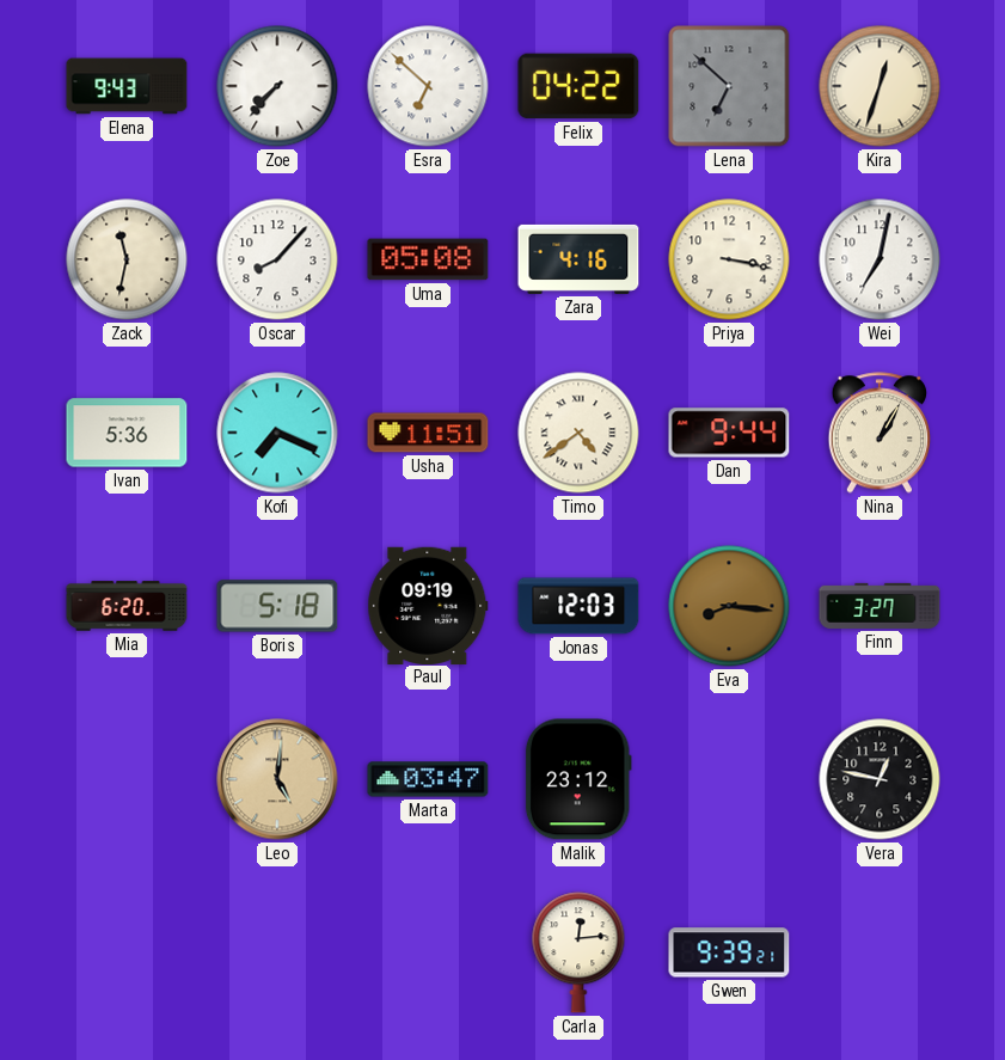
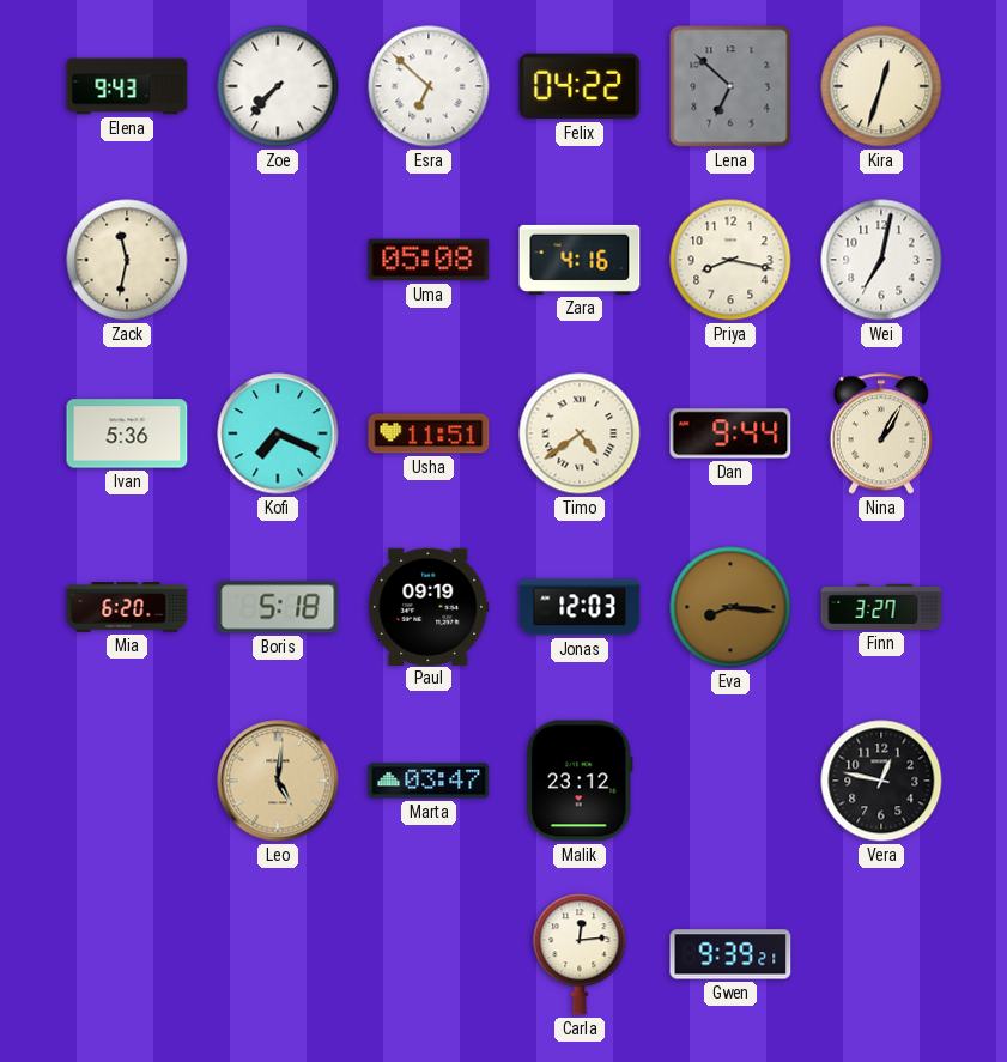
Oscar: 8:07 -> none (277, 259)
Priya: 3:17 -> 8:17 (730, 260)
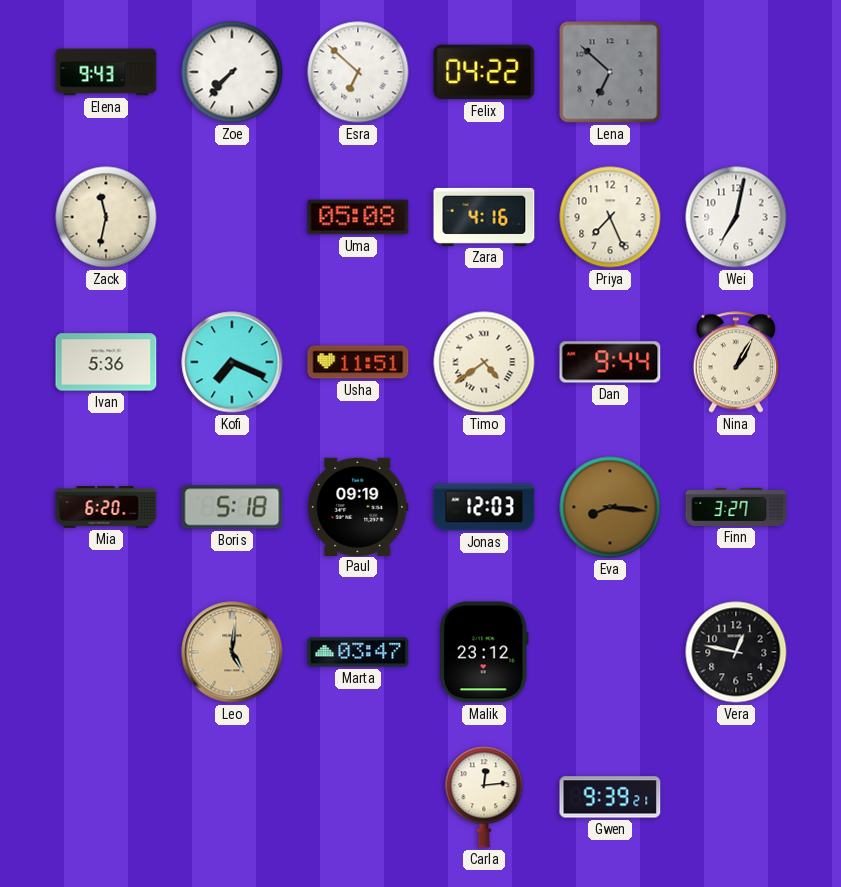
Kira: 12:33 -> none (881, 86)
Priya: 8:17 -> 7:26 (610, 217)
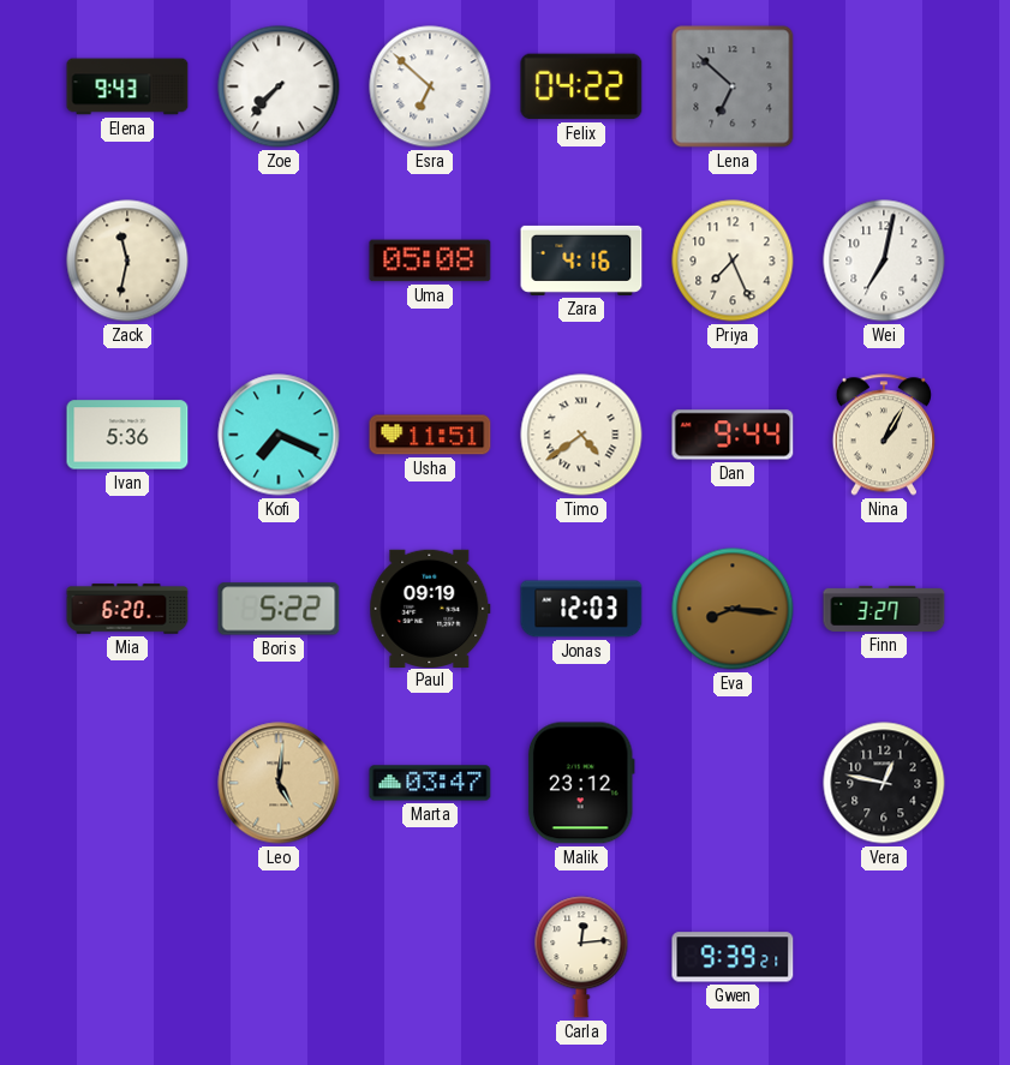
Boris: 5:18 -> 5:22 (279, 609)
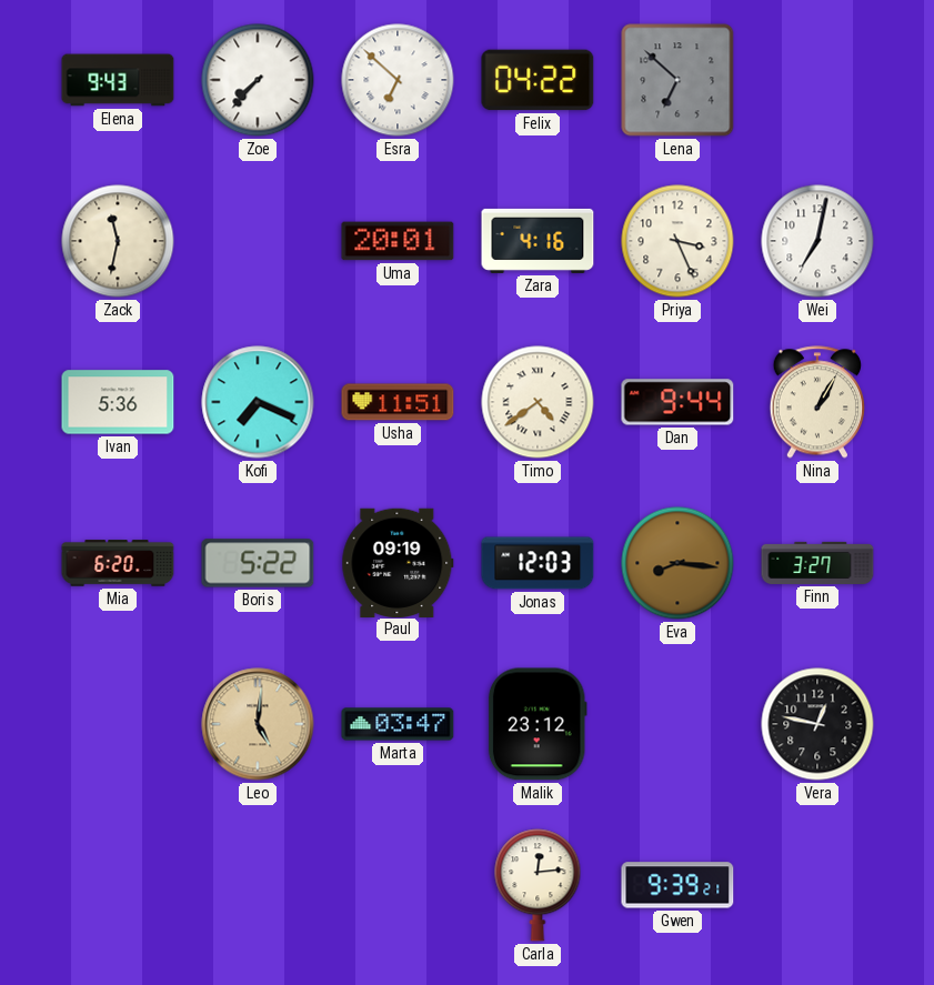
Uma: 05:08 -> 20:01 (398, 241)
Priya: 7:26 -> 3:26 (677, 241)
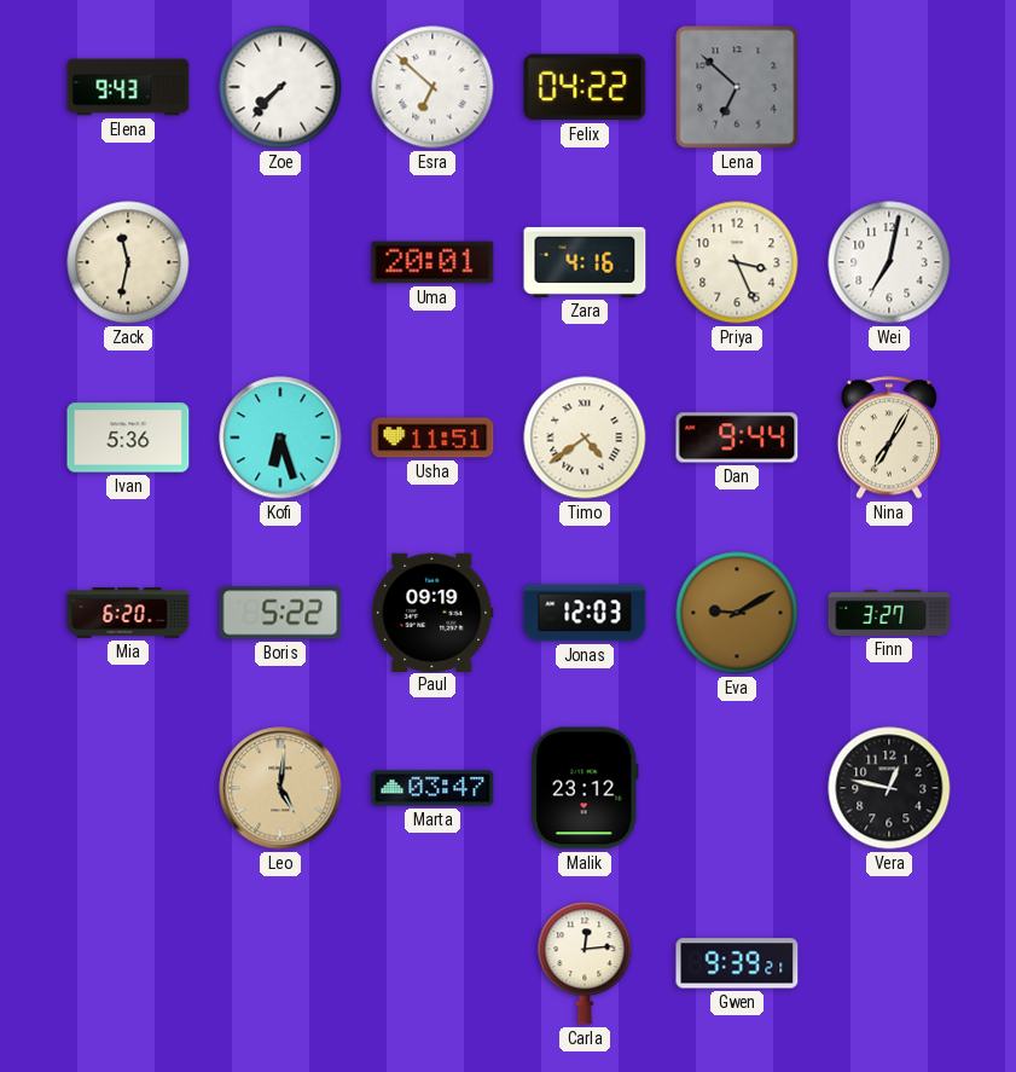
Kofi: 7:19 -> 6:27 (280, 438)
Nina: 1:05 -> 7:05 (888, 438)
Eva: 8:16 -> 9:10 (737, 613)
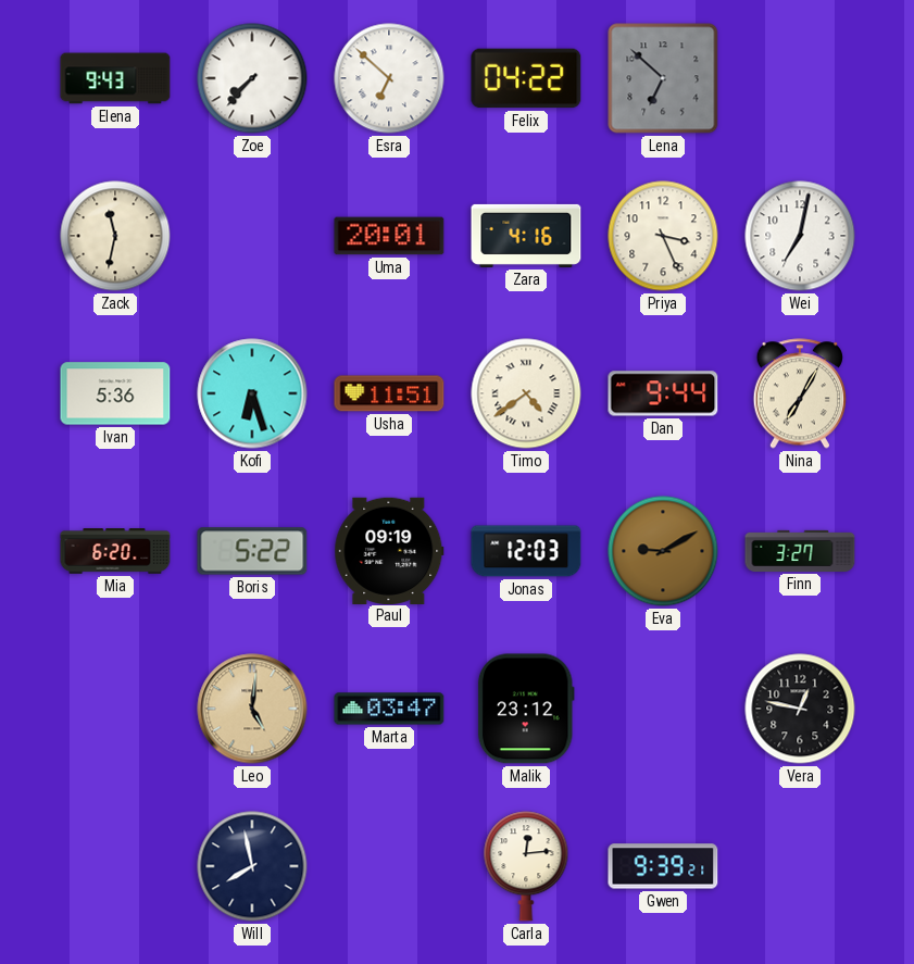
Will: none -> 7:58 (252, 866)
